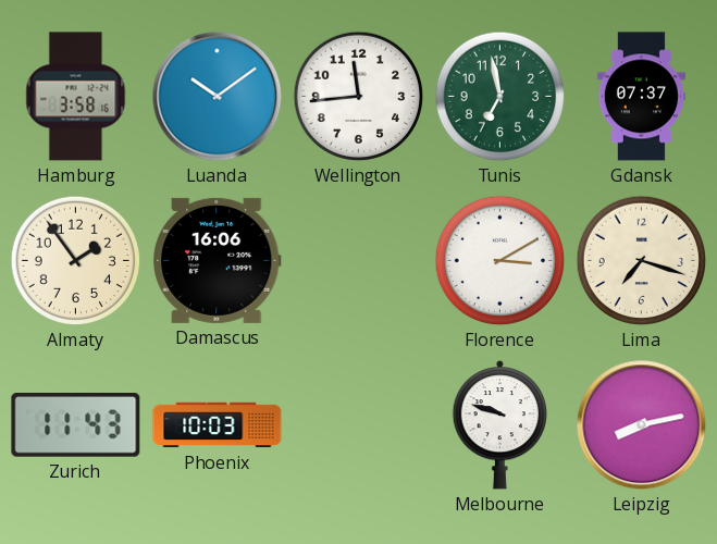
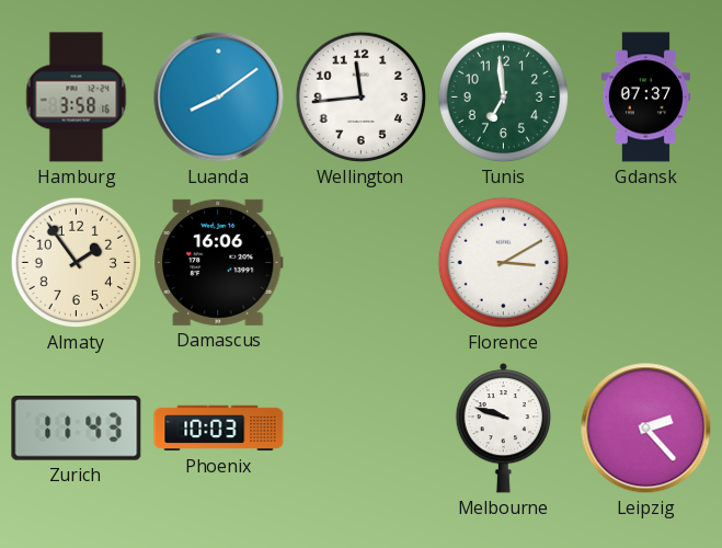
Luanda: 10:09 -> 8:09 (219, 98)
Tunis: 6:58 -> 6:59 (504, 98)
Lima: 7:18 -> none (642, 261)
Leipzig: 8:13 -> 2:23 (646, 429)
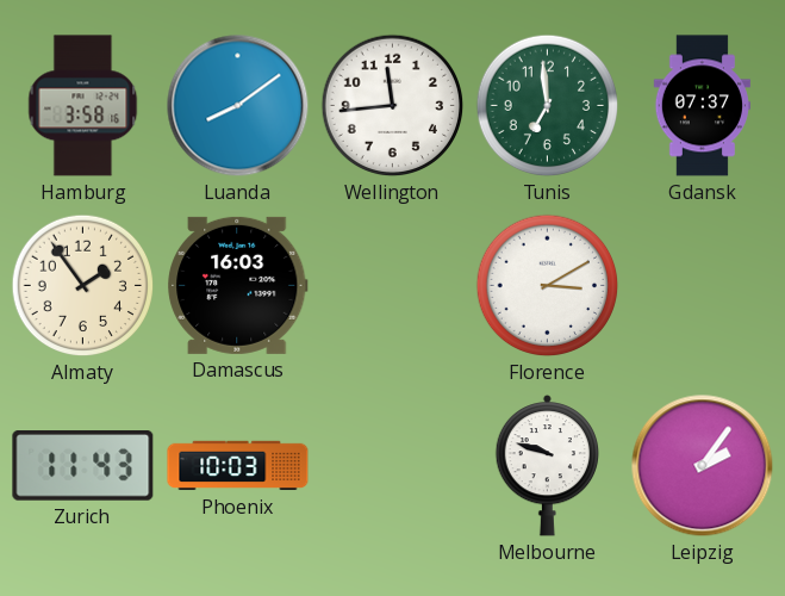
Damascus: 16:06 -> 16:03 (238, 285)
Leipzig: 2:23 -> 2:06 (703, 466)
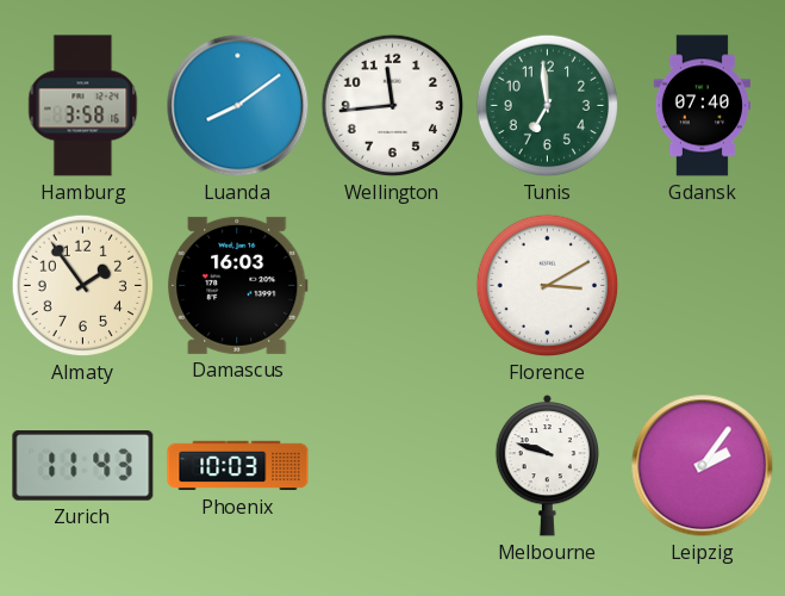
Gdansk: 07:37 -> 07:40 (702, 106)
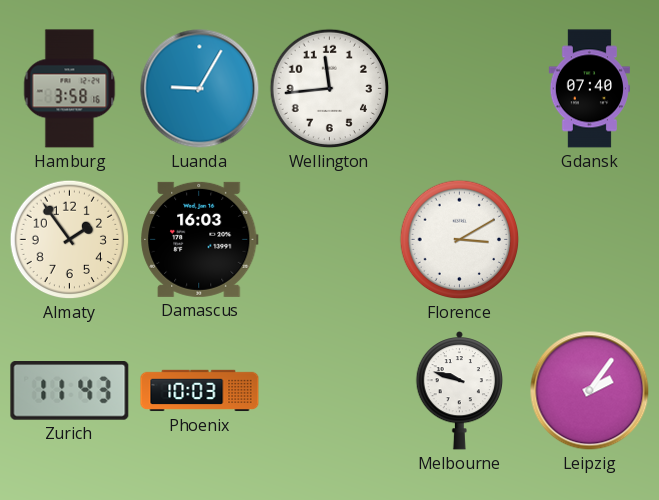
Luanda: 8:09 -> 9:05 (200, 89)
Tunis: 6:59 -> none (548, 106)
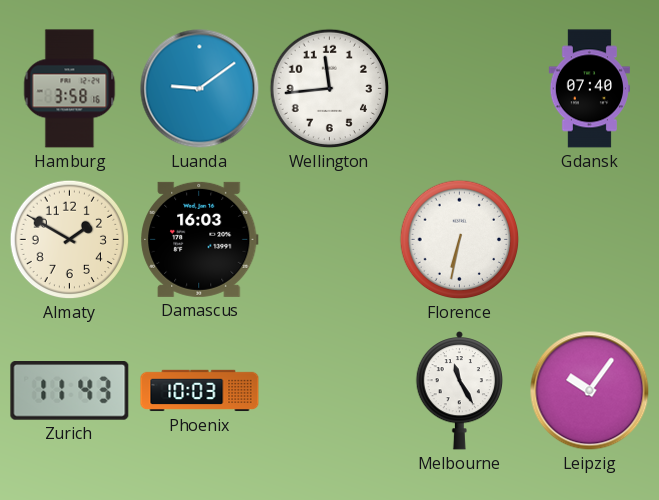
Luanda: 9:05 -> 9:09 (200, 89)
Almaty: 1:54 -> 1:50 (70, 240)
Florence: 3:10 -> 6:32 (460, 240)
Melbourne: 9:48 -> 11:25 (460, 391)
Leipzig: 2:06 -> 10:06 (590, 391)
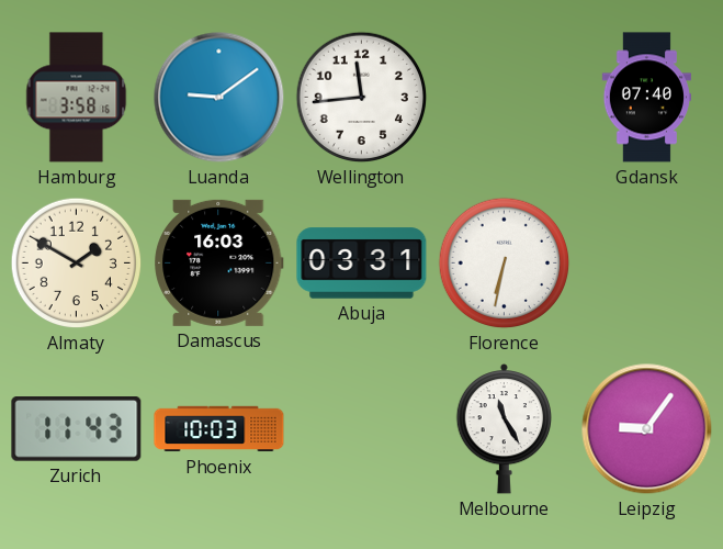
Abuja: none -> 03:31 (362, 264)
Leipzig: 10:06 -> 9:06 (647, 429)
